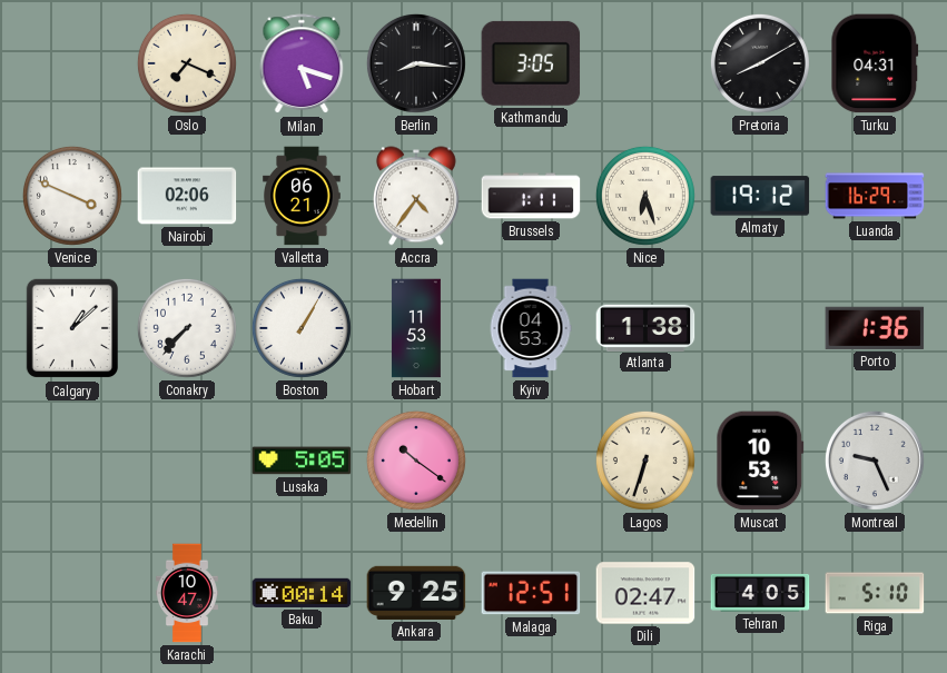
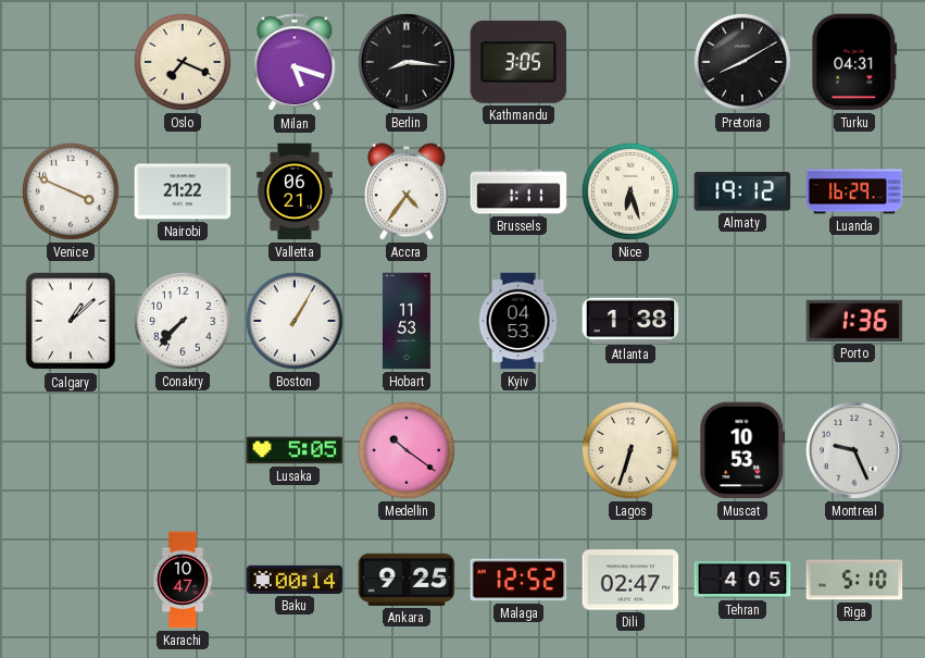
Nairobi: 02:06 -> 21:22 (183, 191)
Malaga: 12:51 -> 12:52 (518, 580)
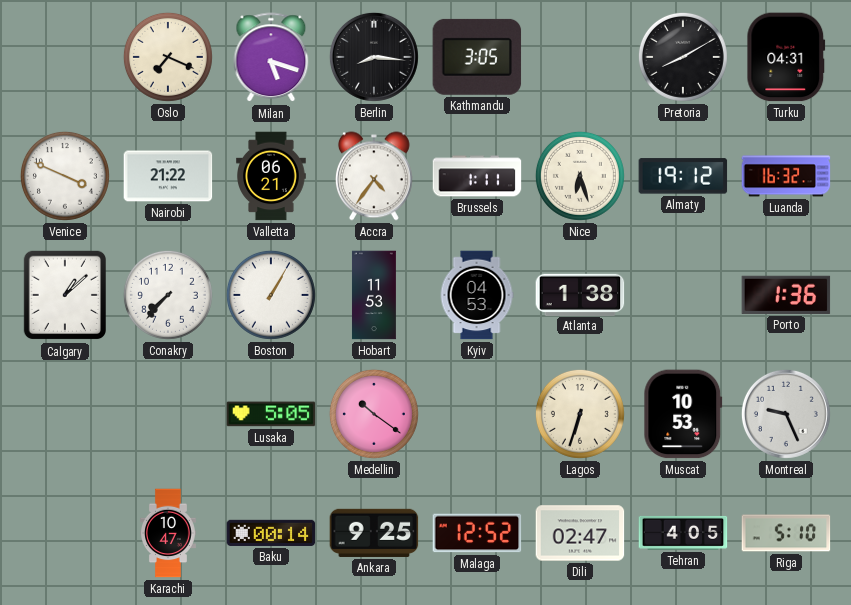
Luanda: 16:29 -> 16:32 (786, 176)
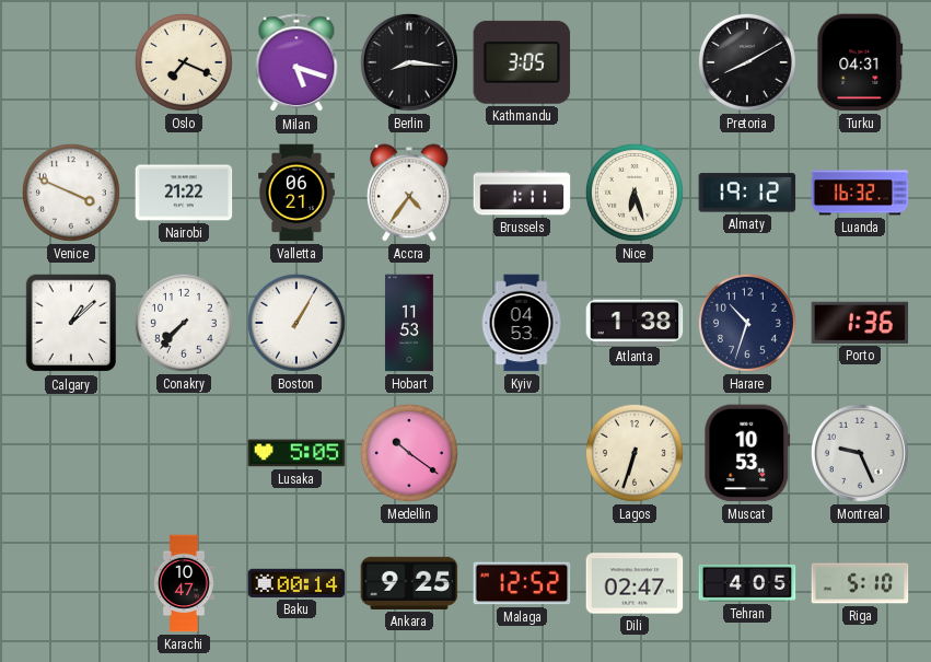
Harare: none -> 10:33 (747, 323)
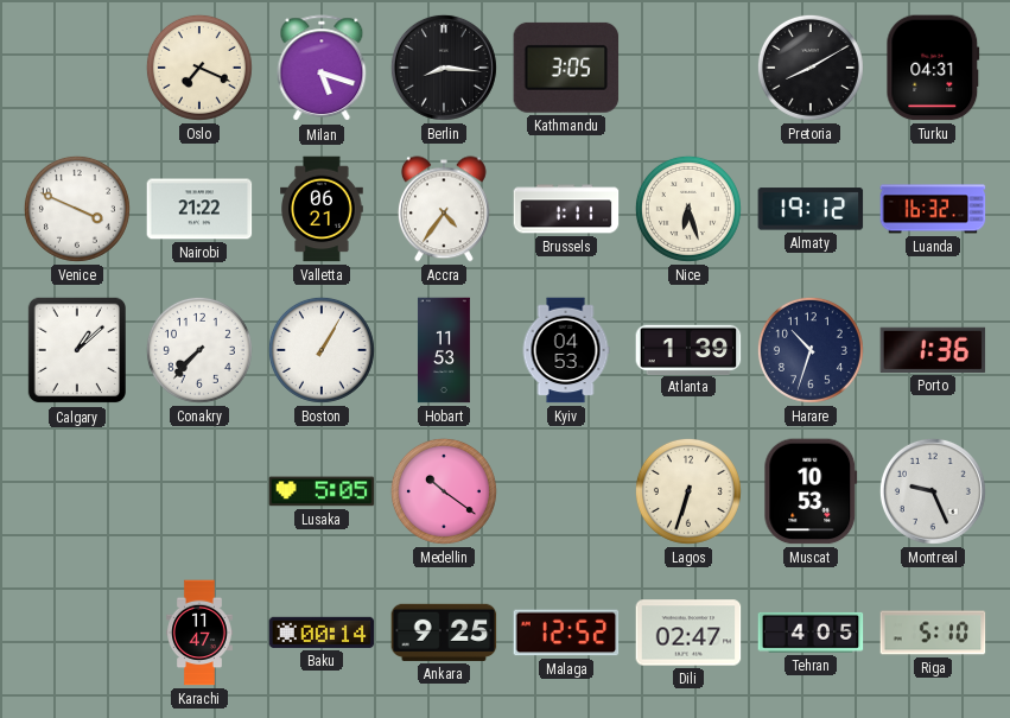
Atlanta: 1:38 -> 1:39 (688, 349)
Karachi: 10:47 -> 11:47 (201, 633)
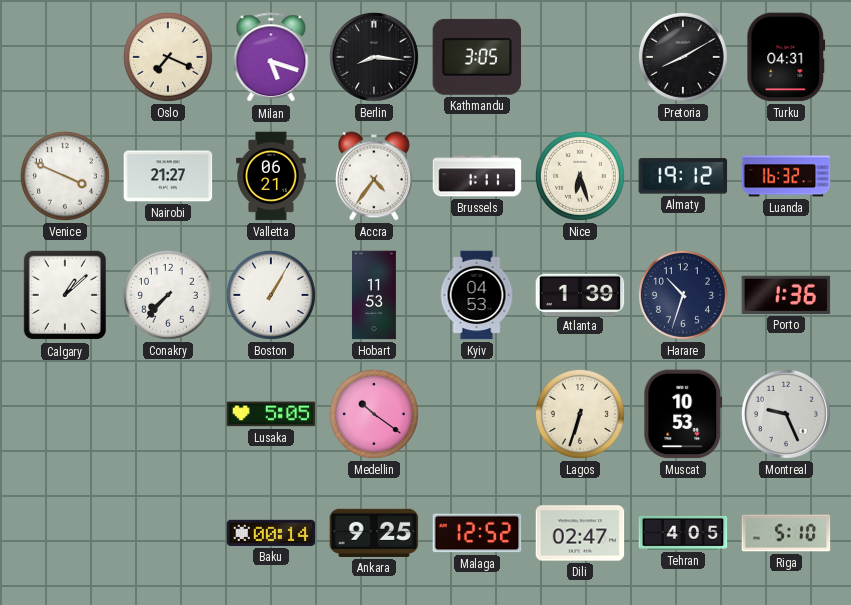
Nairobi: 21:22 -> 21:27 (168, 176)
Karachi: 11:47 -> none (201, 633)
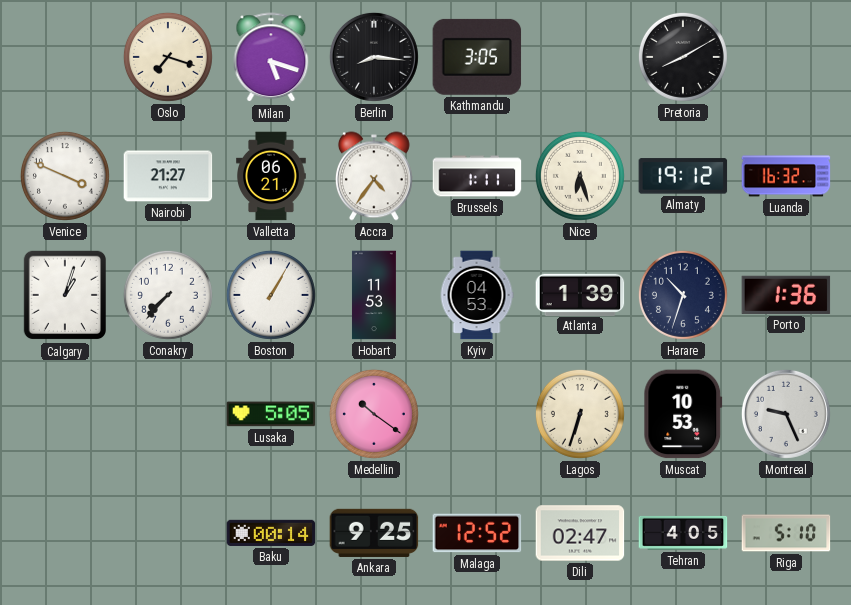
Oslo: 7:19 -> 7:18 (168, 57)
Turku: 04:31 -> none (786, 57)
Calgary: 1:08 -> 1:03 (64, 295)
